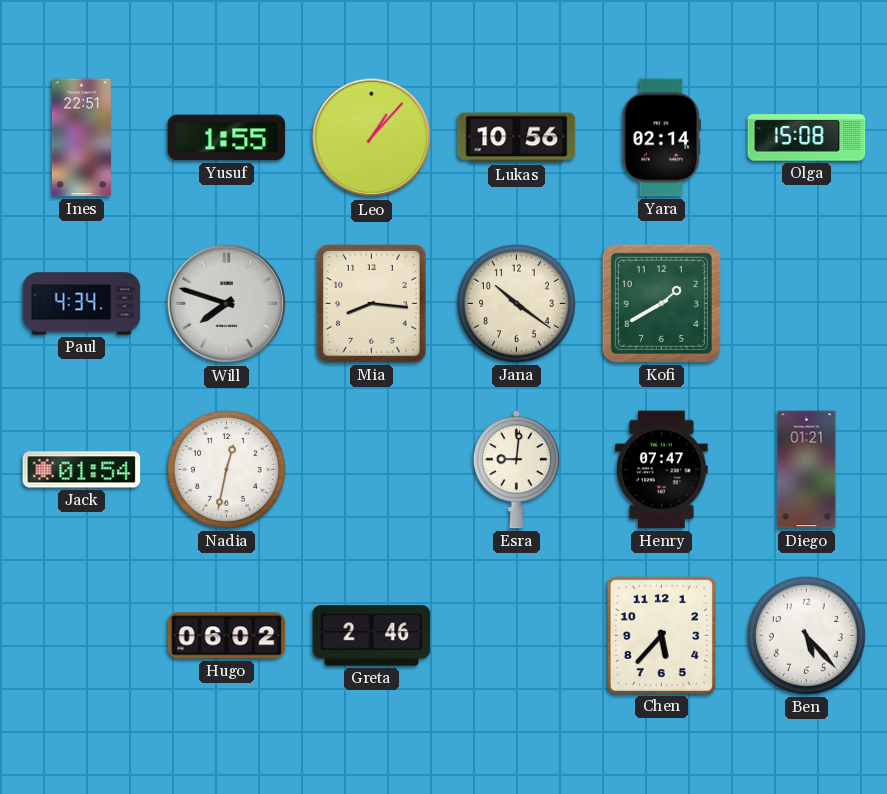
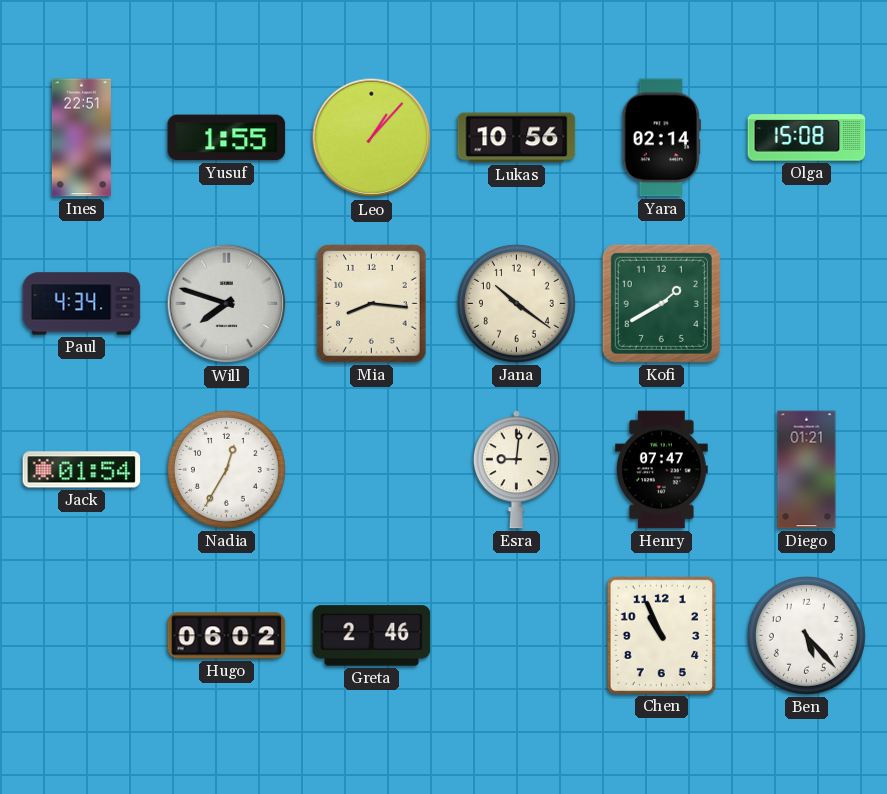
Nadia: 12:32 -> 12:35 (226, 469)
Chen: 5:37 -> 10:56 (661, 635)
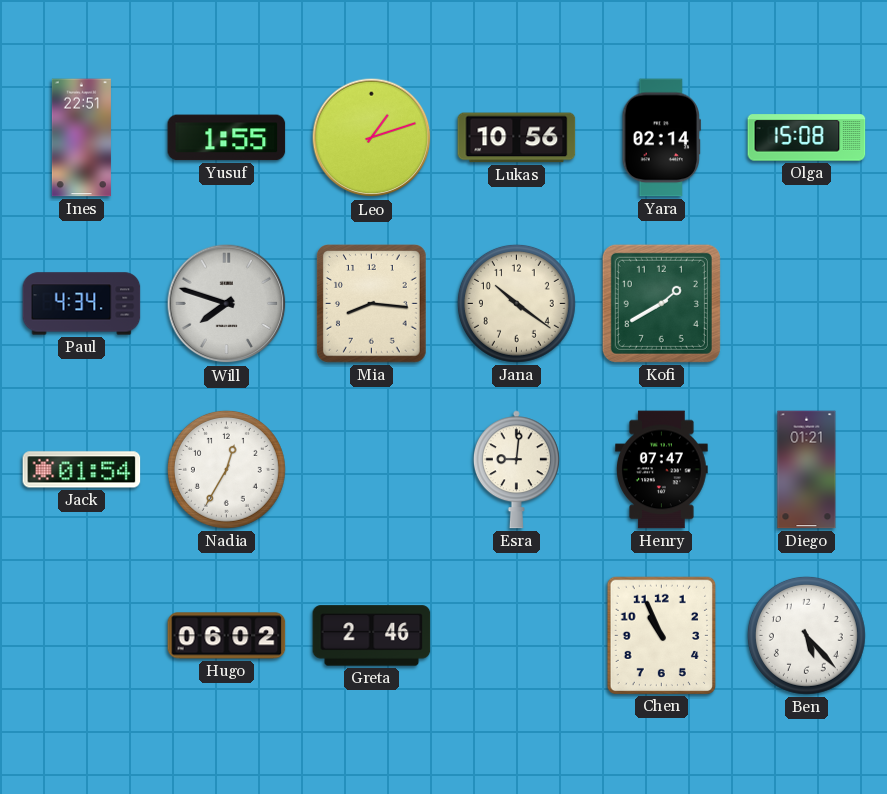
Leo: 1:07 -> 1:12 (372, 138)
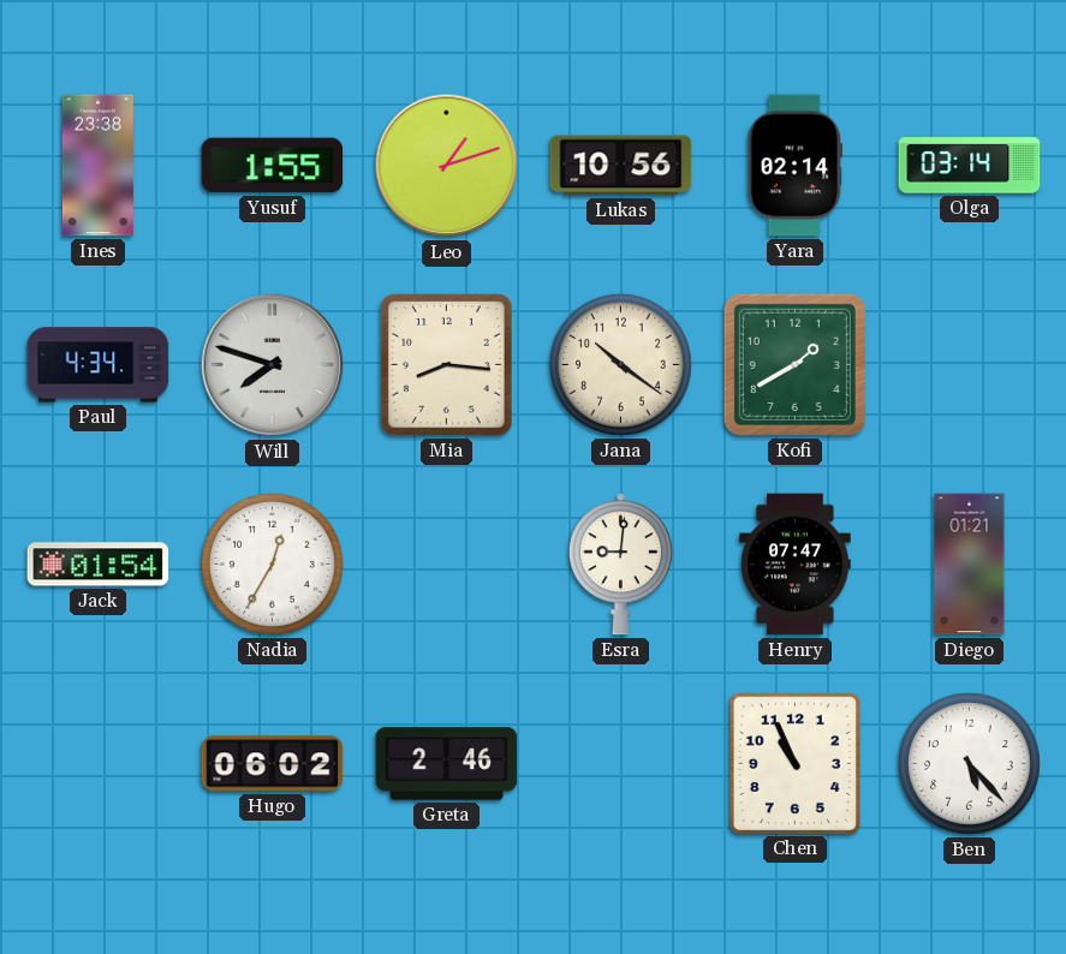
Ines: 22:51 -> 23:38 (97, 166)
Olga: 15:08 -> 03:14 (970, 166)
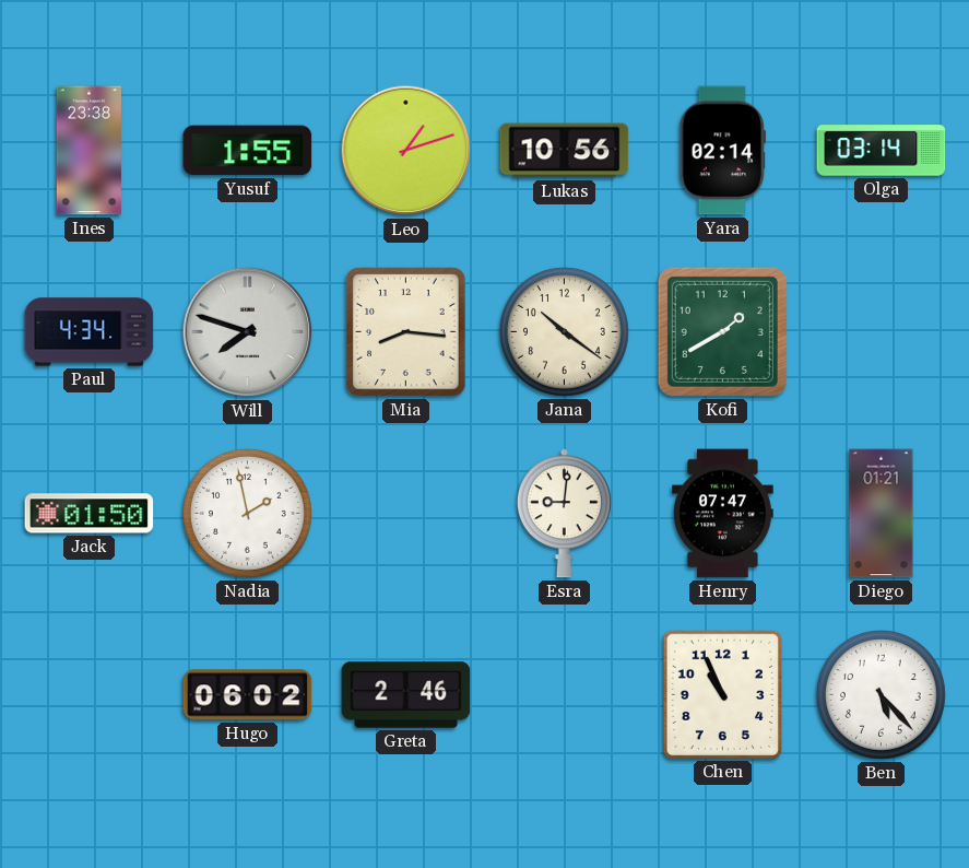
Jack: 01:54 -> 01:50 (90, 514)
Nadia: 12:35 -> 1:58 (247, 513)
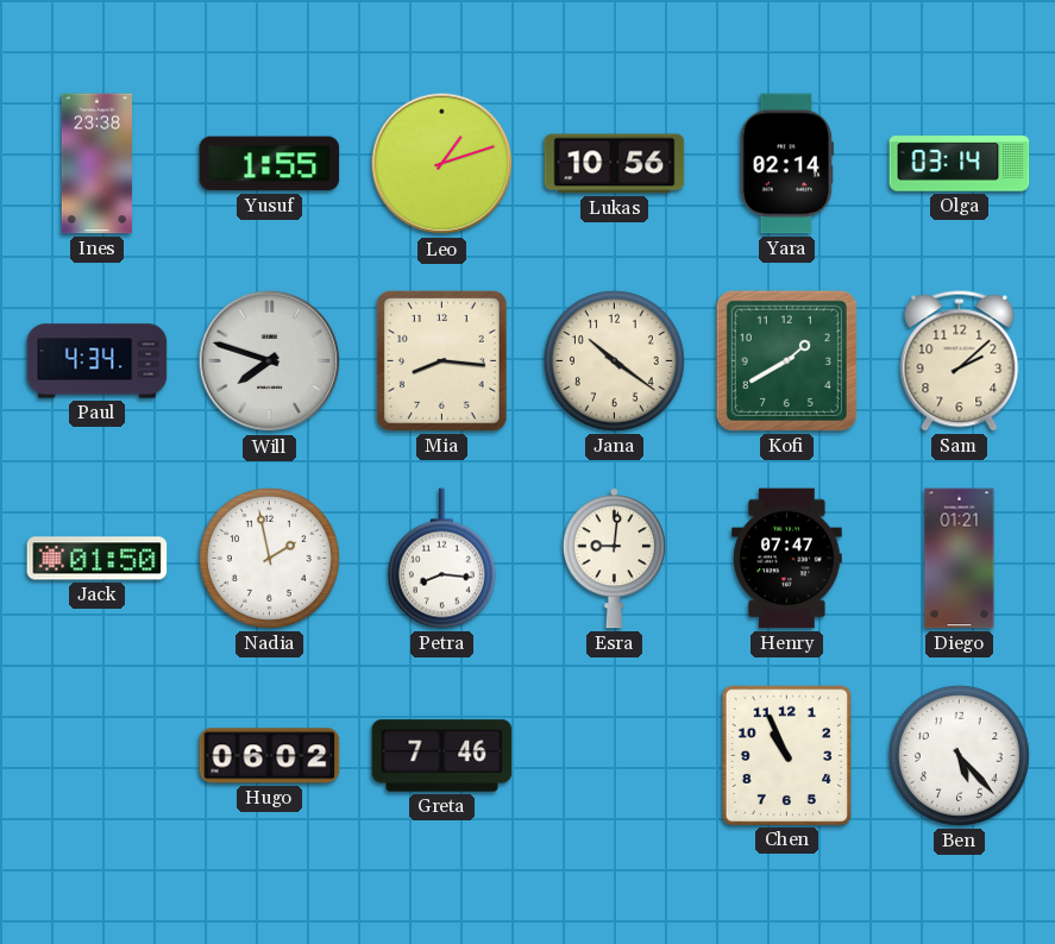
Sam: none -> 2:08 (960, 361)
Petra: none -> 8:16 (441, 559)
Greta: 2:46 -> 7:46 (442, 756)
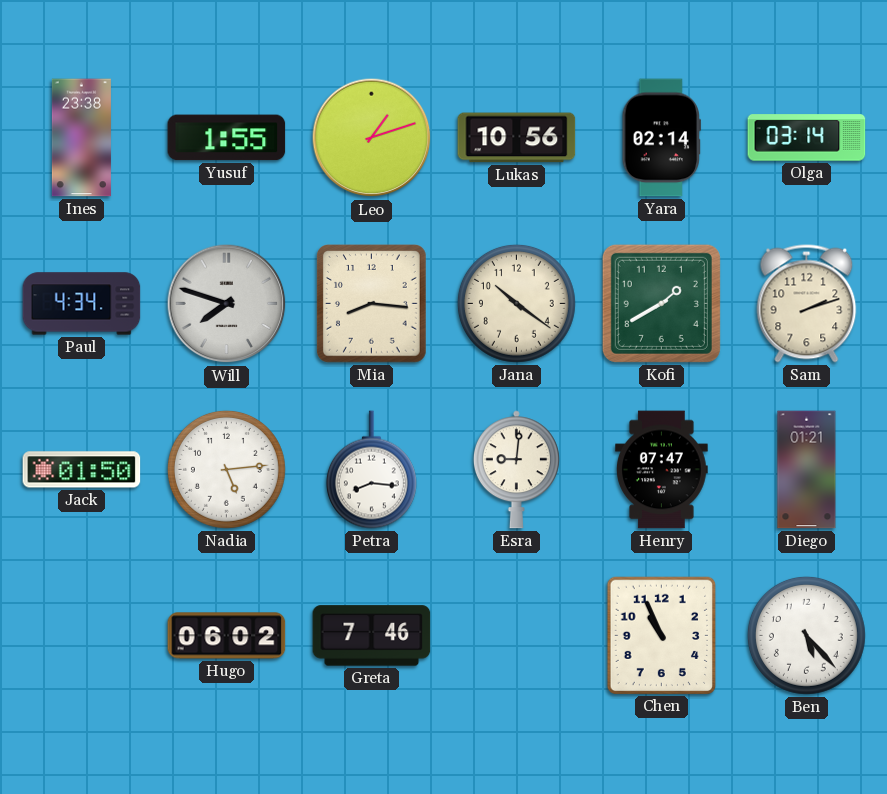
Sam: 2:08 -> 2:12 (807, 304)
Nadia: 1:58 -> 5:14 (226, 469)
